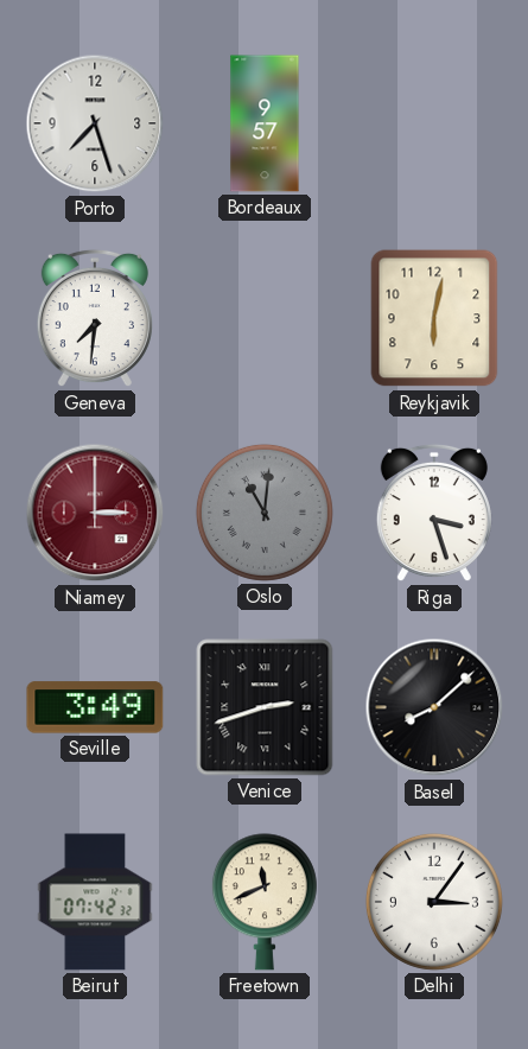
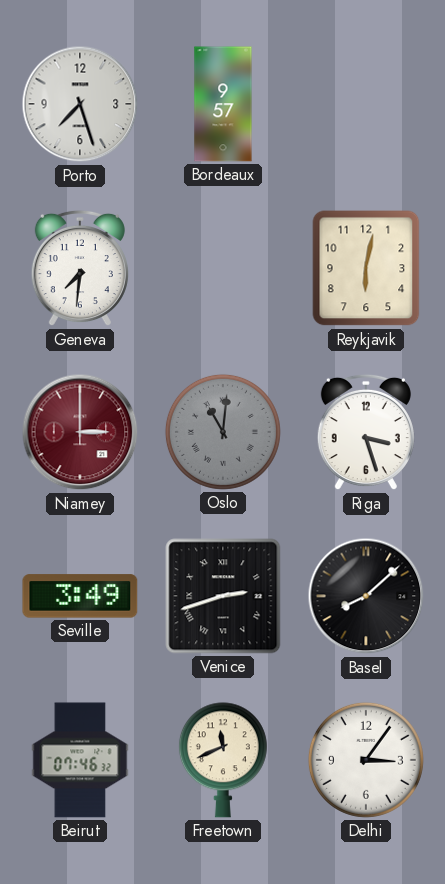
Beirut: 07:42 -> 07:46 (80, 760)
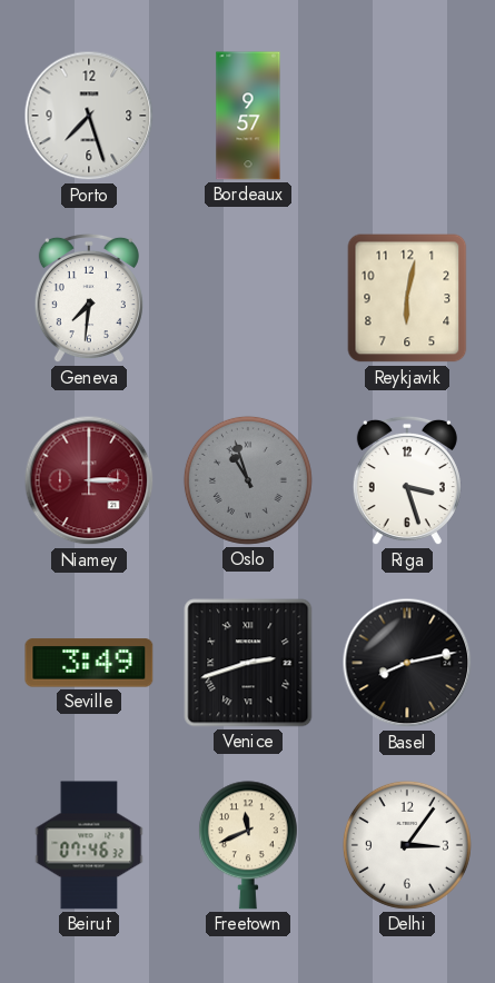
Oslo: 11:01 -> 10:57 (248, 480)
Basel: 8:08 -> 8:13 (407, 663)
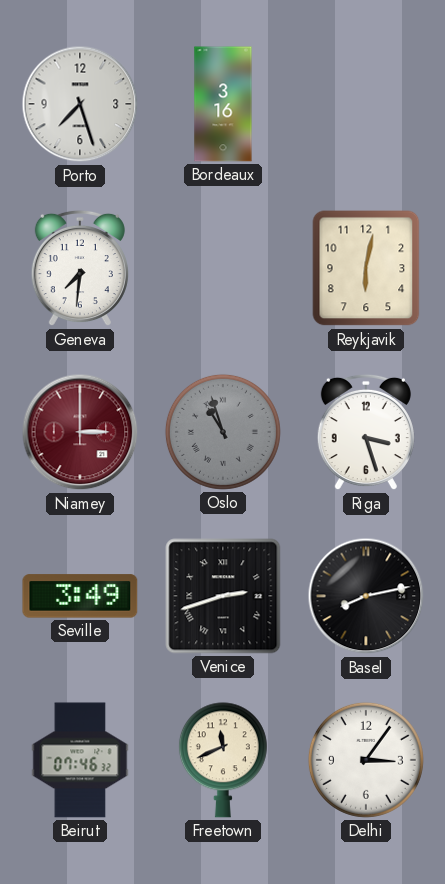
Bordeaux: 9:57 -> 3:16 (223, 104)
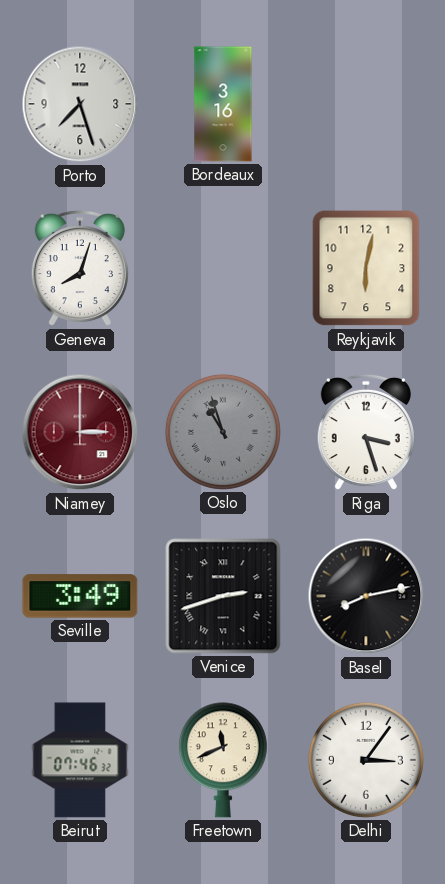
Geneva: 7:31 -> 8:03 (80, 268)
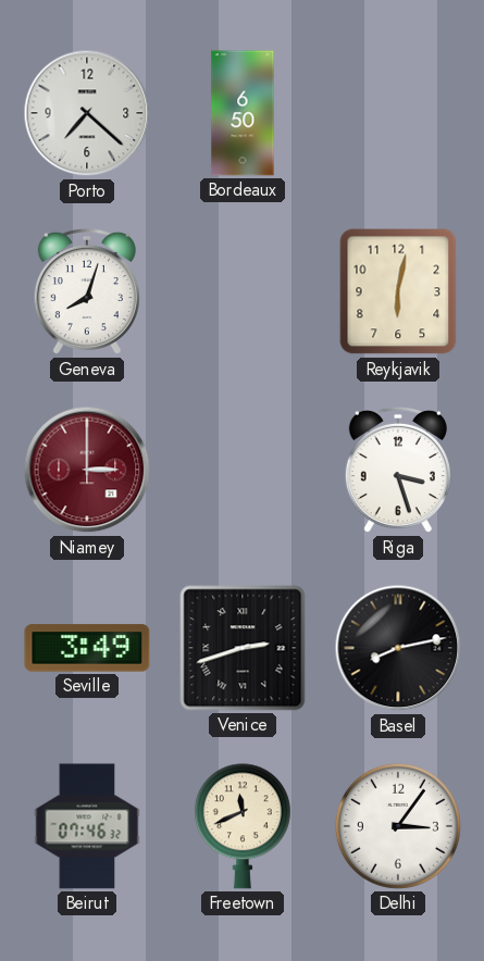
Porto: 7:27 -> 7:22 (87, 113)
Bordeaux: 3:16 -> 6:50 (243, 113)
Oslo: 10:57 -> none (223, 432)
